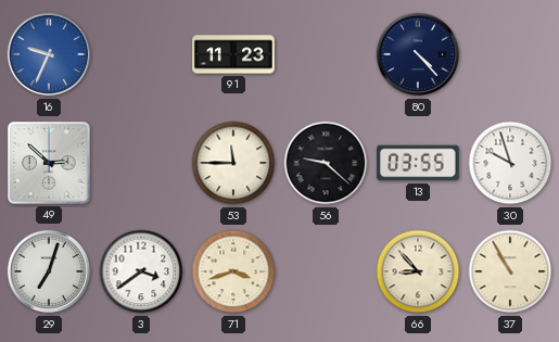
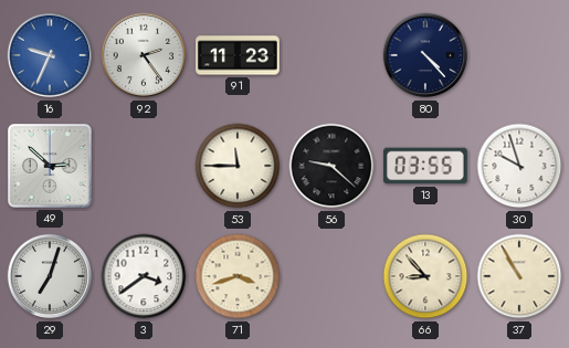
92: none -> 2:24 (144, 55)
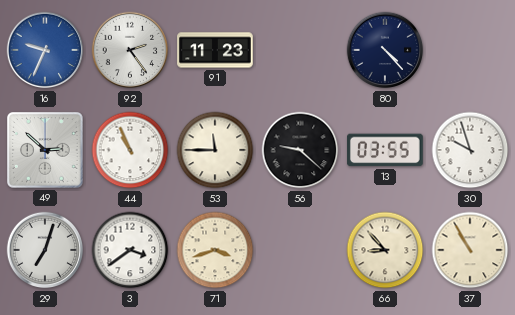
44: none -> 10:56 (130, 150)
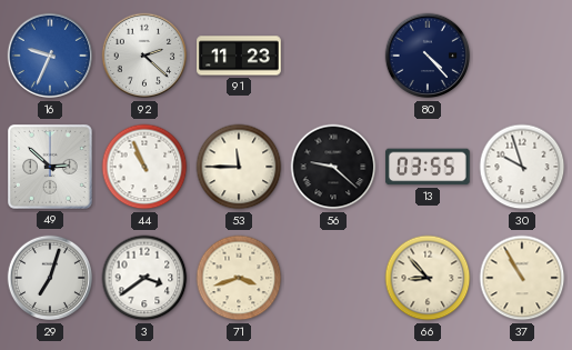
92: 2:24 -> 2:22 (144, 56)
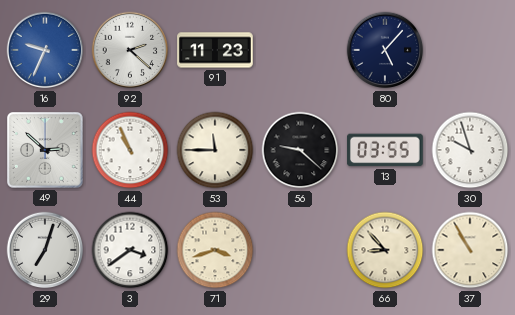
80: 4:23 -> 5:07 (385, 50)
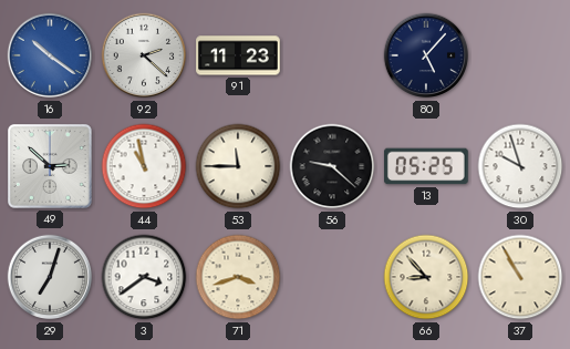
16: 9:34 -> 10:21 (50, 55)
44: 10:56 -> 10:58 (144, 166)
13: 03:55 -> 05:25 (427, 166)
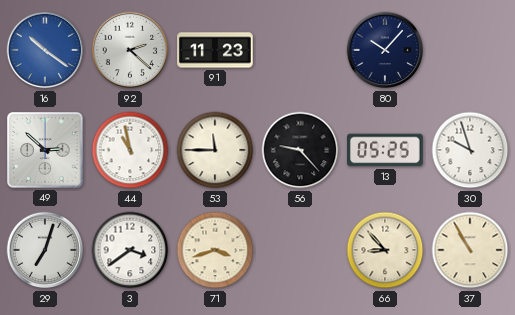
80: 5:07 -> 10:07 (385, 50)
56: 9:22 -> 9:23 (300, 150)
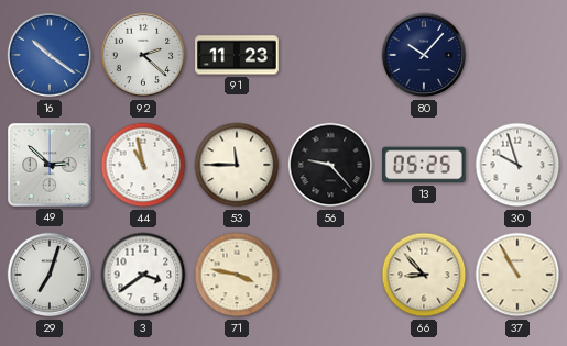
71: 3:42 -> 3:47 (237, 275)
